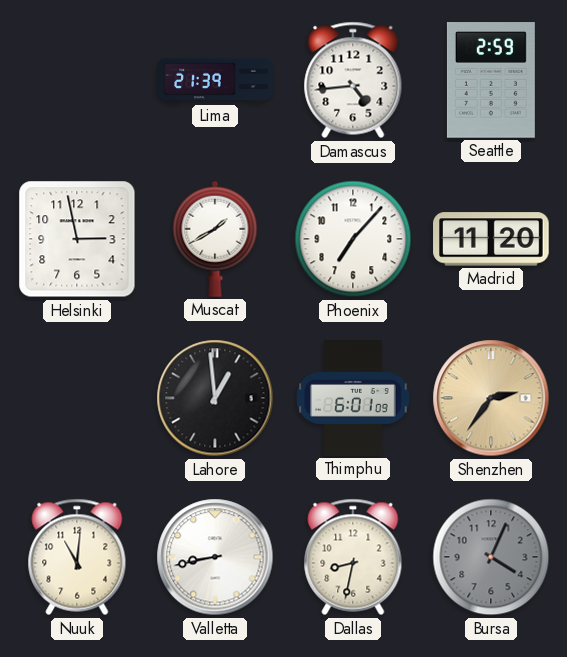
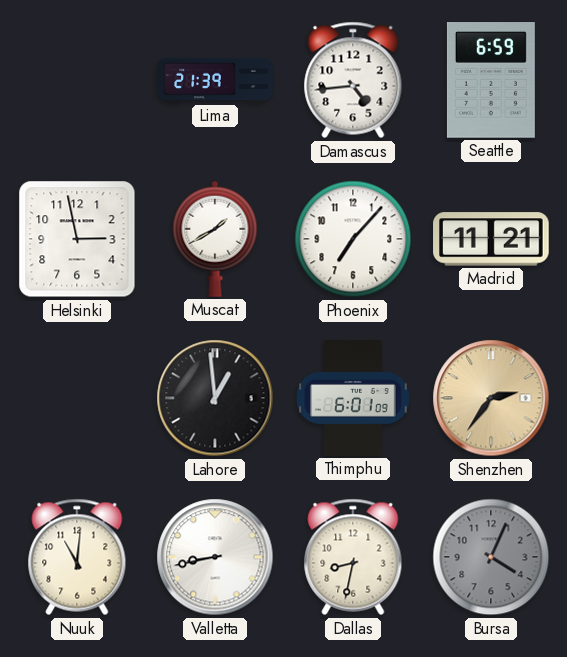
Seattle: 2:59 -> 6:59 (491, 80)
Madrid: 11:20 -> 11:21 (491, 239)
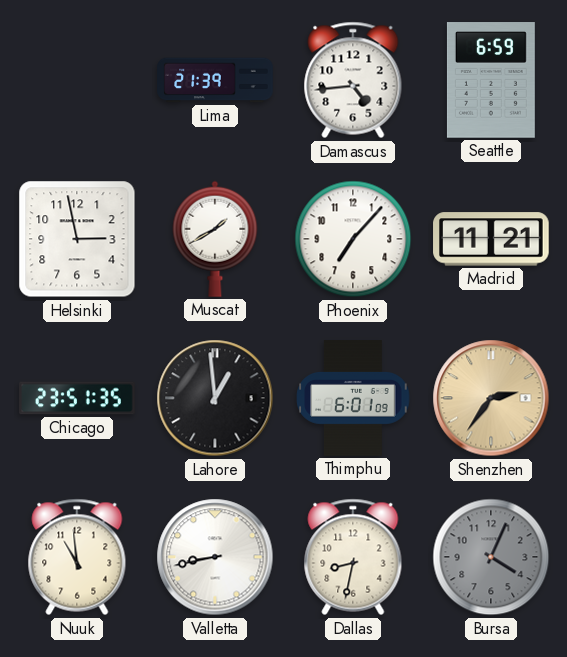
Chicago: none -> 23:51 (77, 398)
Nuuk: 11:01 -> 10:59 (77, 557)
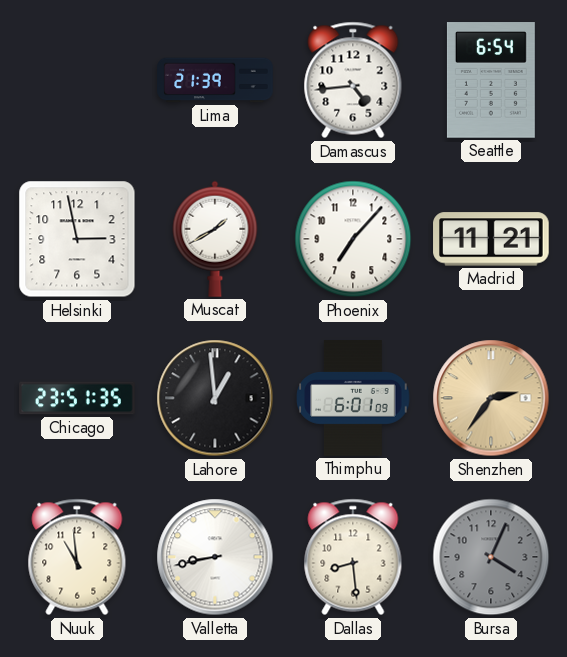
Seattle: 6:59 -> 6:54 (491, 80)
Dallas: 8:32 -> 8:29 (353, 557)
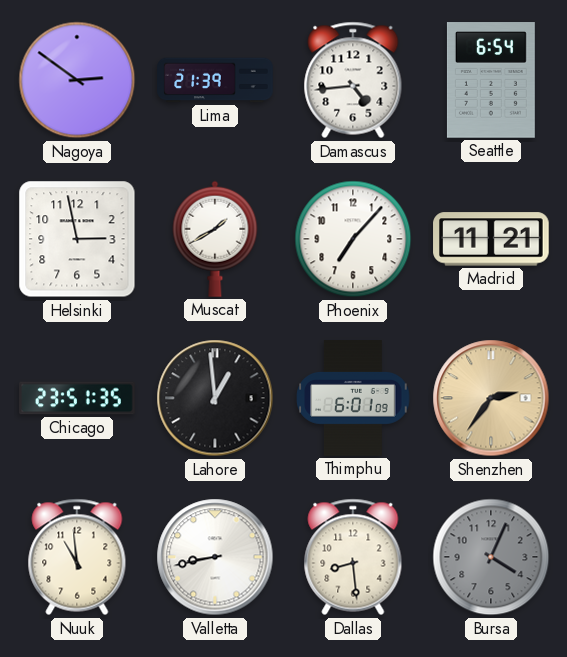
Nagoya: none -> 2:51 (77, 80)
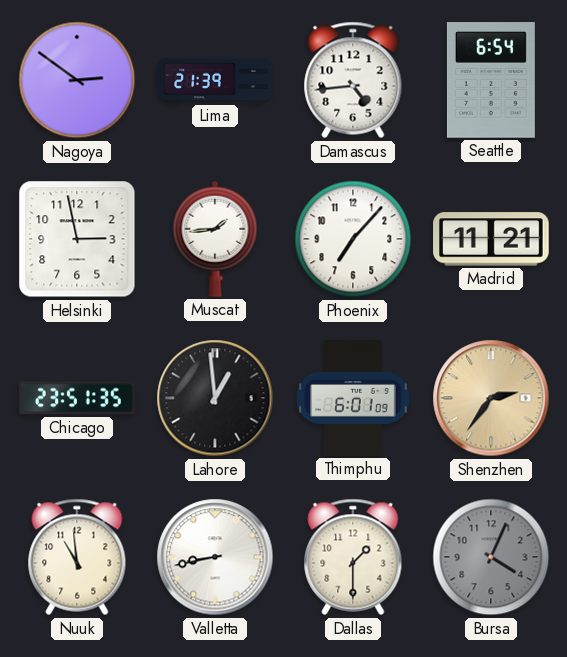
Muscat: 1:40 -> 1:44 (215, 239)
Dallas: 8:29 -> 1:30 (353, 557)
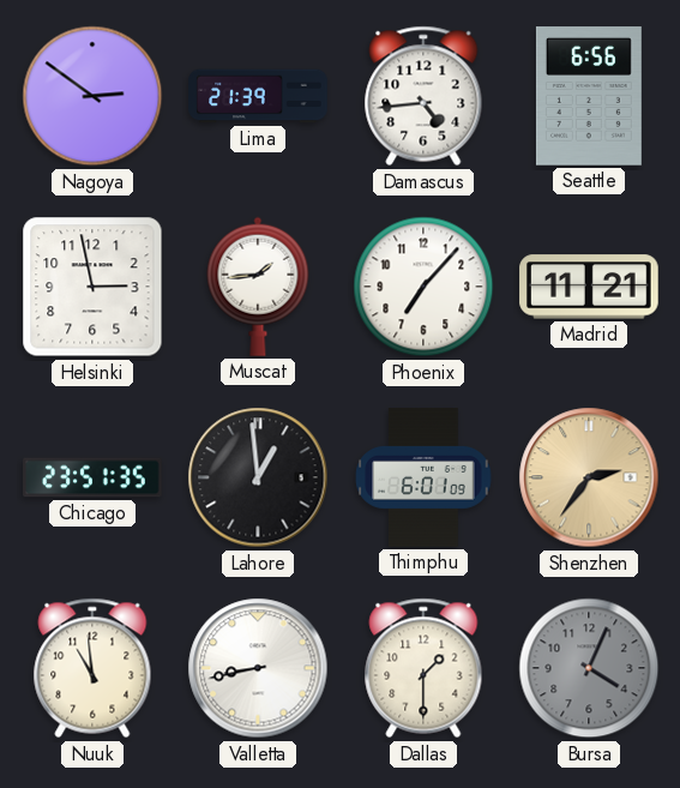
Seattle: 6:54 -> 6:56 (589, 96)
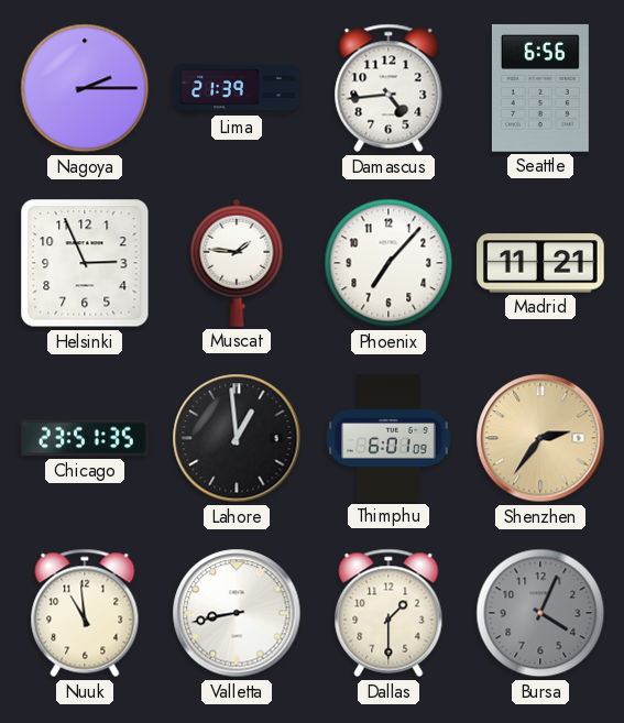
Nagoya: 2:51 -> 2:15 (85, 88)
Helsinki: 2:58 -> 2:56 (85, 263)
Muscat: 1:44 -> 1:46 (237, 263)
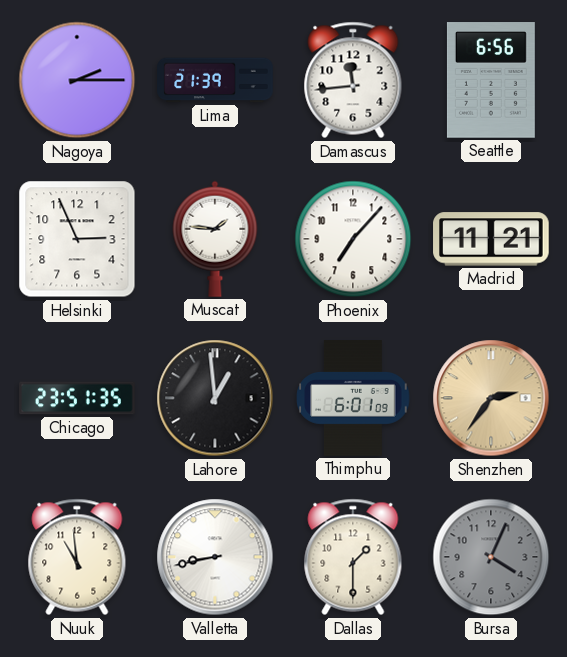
Damascus: 4:44 -> 11:44 (353, 80)
